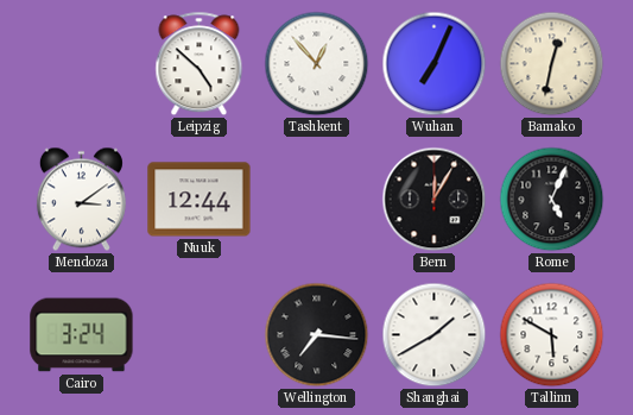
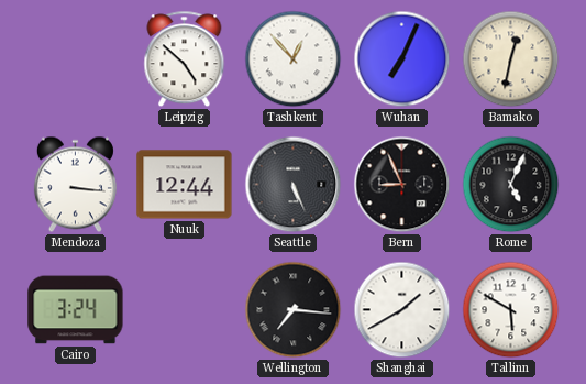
Mendoza: 3:09 -> 3:16 (75, 185)
Seattle: none -> 5:26 (294, 185)
Bern: 12:05 -> 8:56 (402, 185)
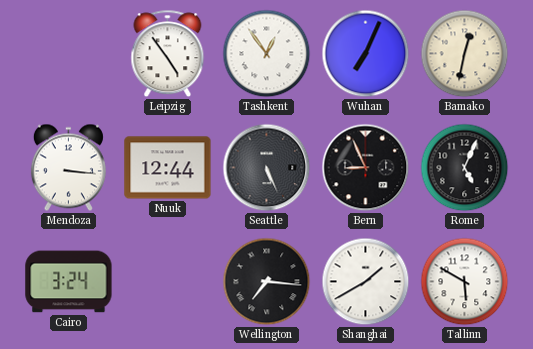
Leipzig: 4:52 -> 4:54 (168, 54)
Tashkent: 12:53 -> 12:54 (267, 54)
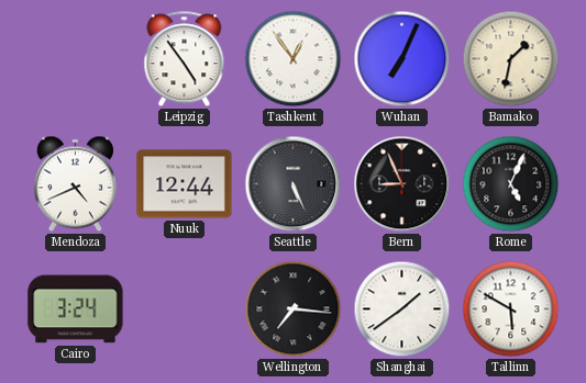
Bamako: 12:32 -> 1:32 (511, 59)
Mendoza: 3:16 -> 4:41 (75, 184)
Shanghai: 1:40 -> 1:39 (402, 309)
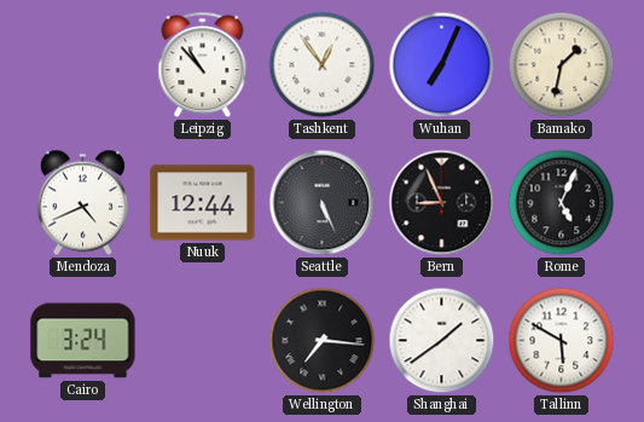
Leipzig: 4:54 -> 10:53 (203, 65)
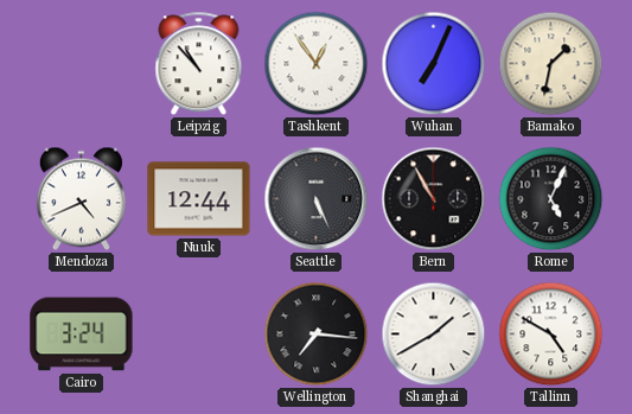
Bern: 8:56 -> 10:55 (434, 199)
Shanghai: 1:39 -> 1:40 (434, 335)
Tallinn: 5:50 -> 4:50 (551, 335)
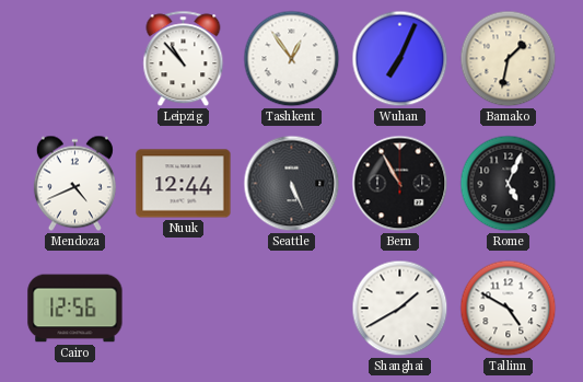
Cairo: 3:24 -> 12:56 (75, 309)
Wellington: 7:16 -> none (317, 335)
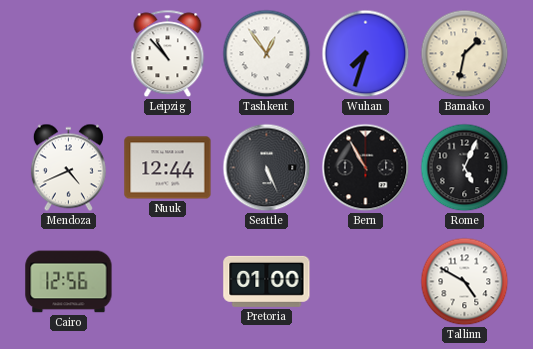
Wuhan: 7:04 -> 7:33 (366, 54)
Pretoria: none -> 01:00 (267, 281)
Shanghai: 1:40 -> none (400, 309)
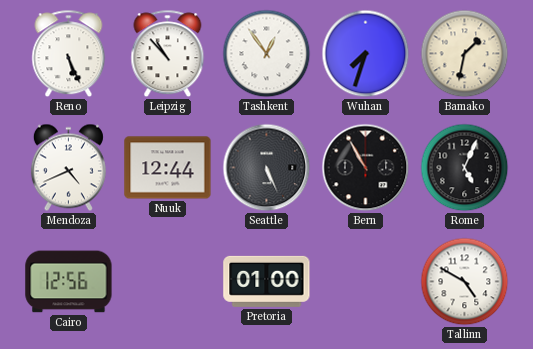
Reno: none -> 5:26 (69, 54)
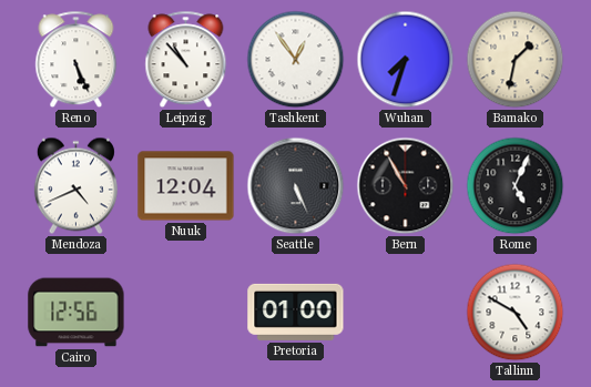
Nuuk: 12:44 -> 12:04 (186, 186)
